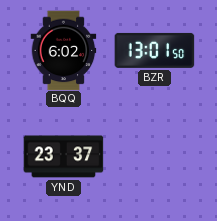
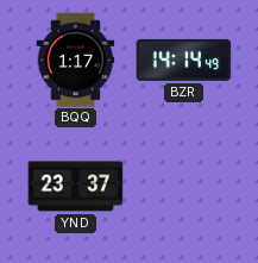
BQQ: 6:02 -> 1:17 (76, 60)
BZR: 13:01 -> 14:14 (183, 60)
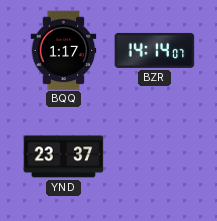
BZR: 14:14:49 -> 14:14:07 (154, 50)
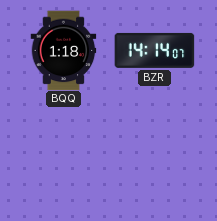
BQQ: 1:17 -> 1:18 (64, 50)
YND: 23:37 -> none (63, 157)
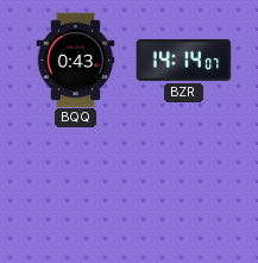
BQQ: 1:18 -> 0:43 (76, 60)
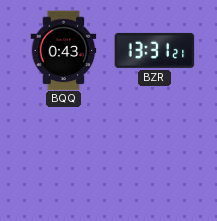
BZR: 14:14 -> 13:31 (154, 50)
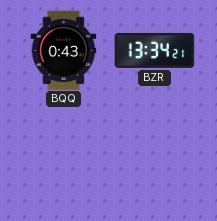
BZR: 13:31 -> 13:34 (154, 50)
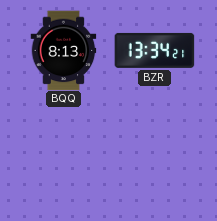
BQQ: 0:43 -> 8:13 (64, 50)
